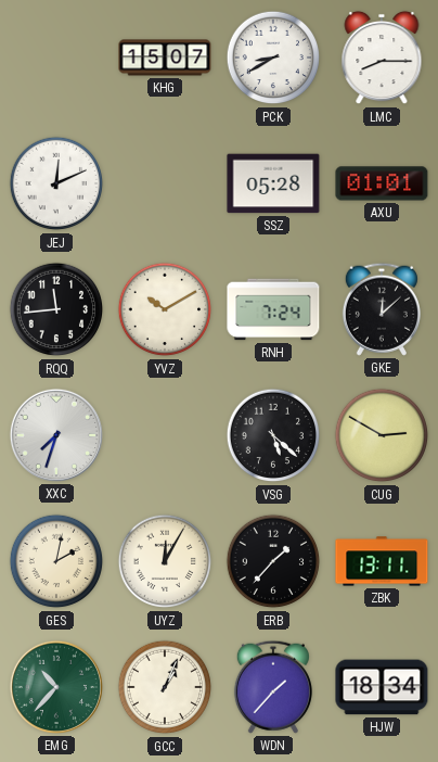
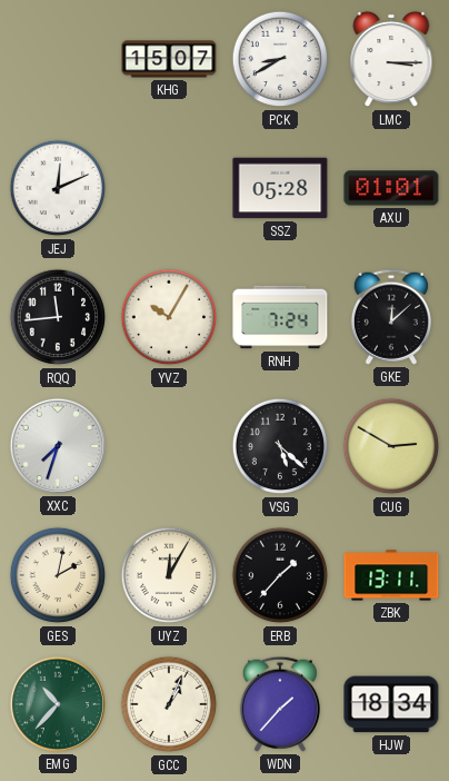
LMC: 8:15 -> 3:15 (391, 59)
YVZ: 10:10 -> 10:05 (169, 317)
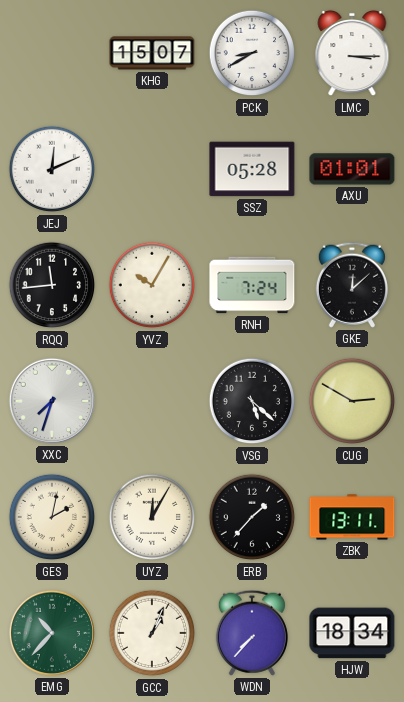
WDN: 1:37 -> 7:37 (252, 633)
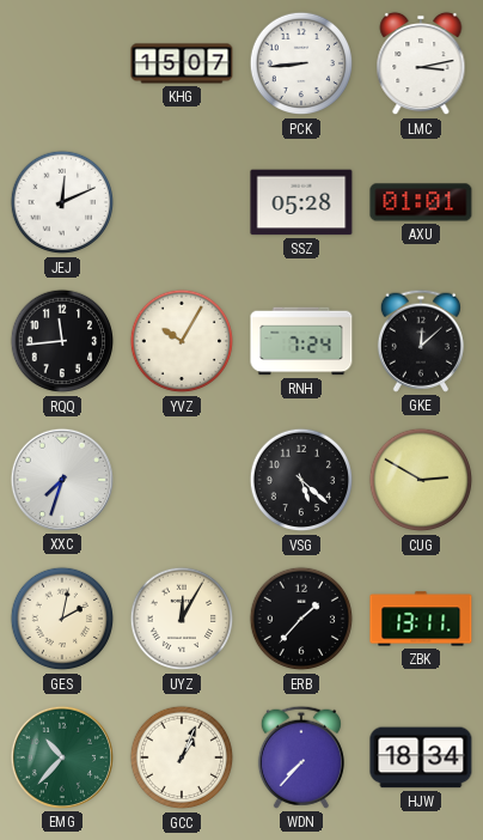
PCK: 8:40 -> 8:44 (301, 63)
LMC: 3:15 -> 3:13 (421, 63)
